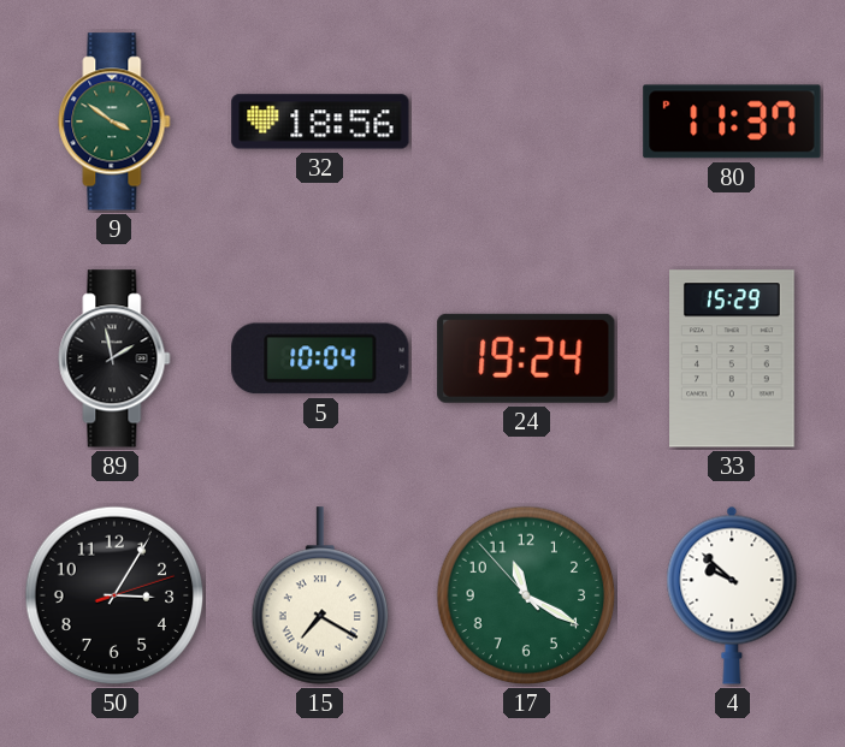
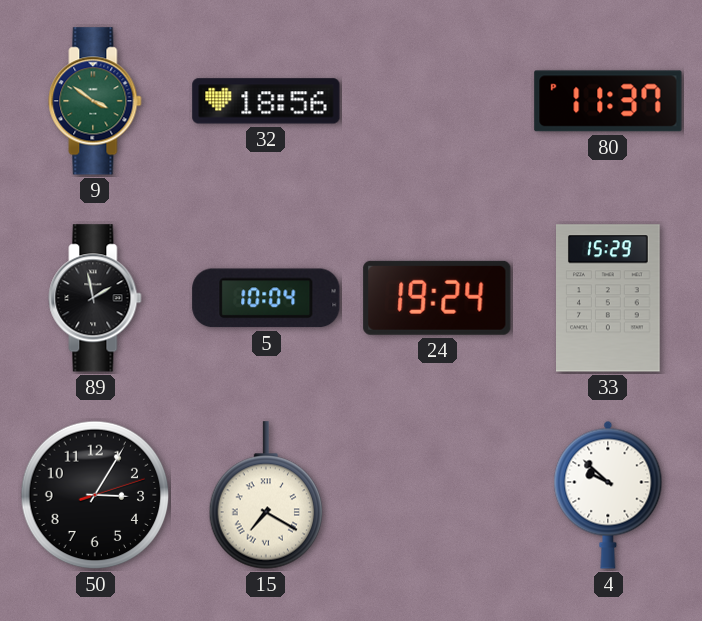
17: 11:19 -> none (526, 595)
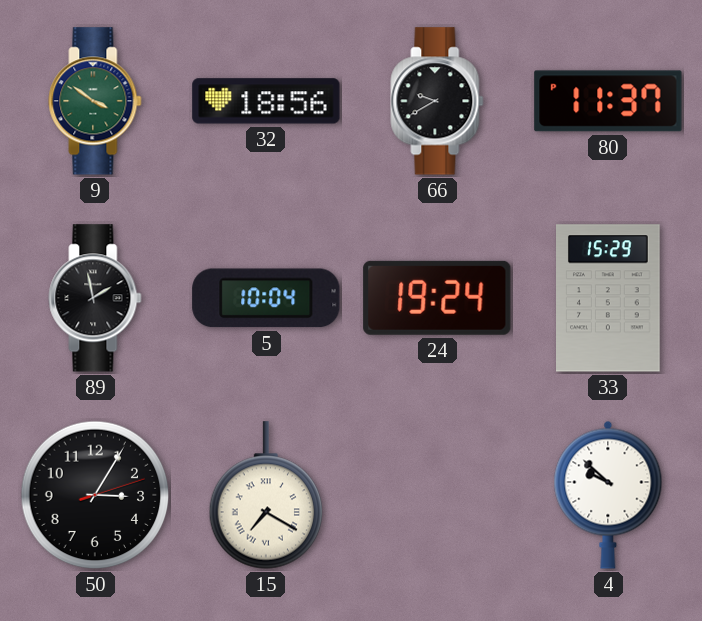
66: none -> 9:40 (437, 101)
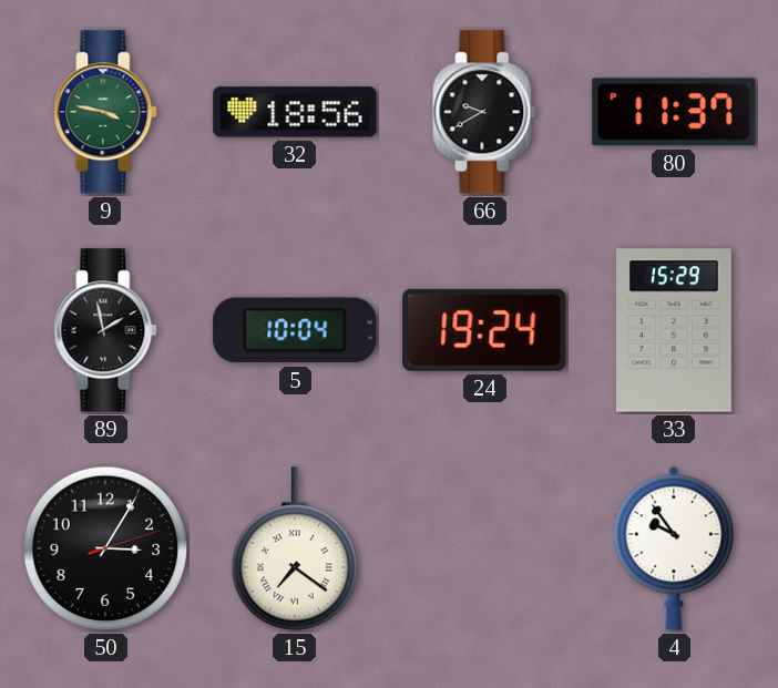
9: 3:51 -> 3:47 (105, 112)
15: 7:20 -> 7:21 (295, 548)
4: 9:52 -> 9:54 (674, 548)
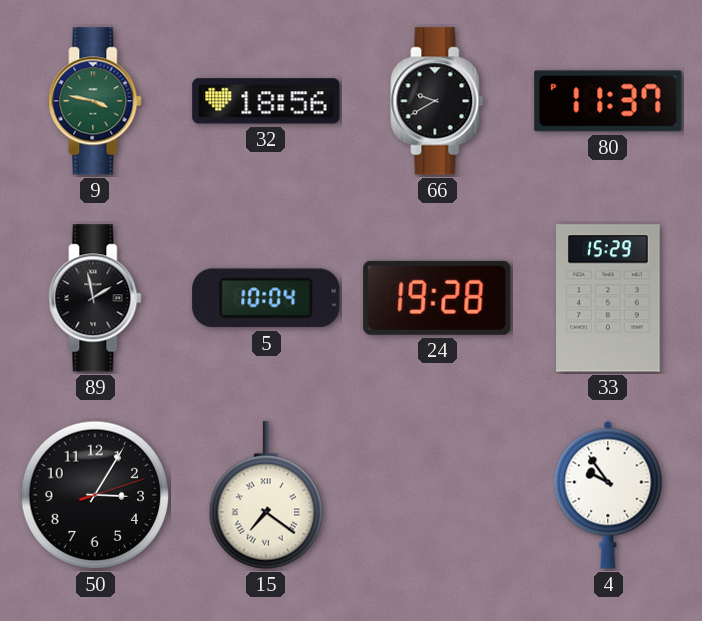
24: 19:24 -> 19:28 (437, 298)
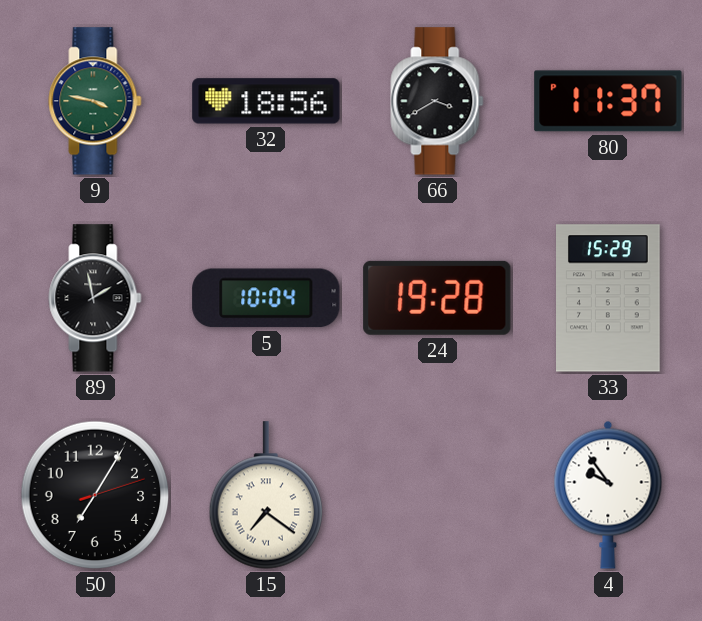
66: 9:40 -> 3:40 (437, 101)
50: 3:05 -> 7:05 (95, 495)
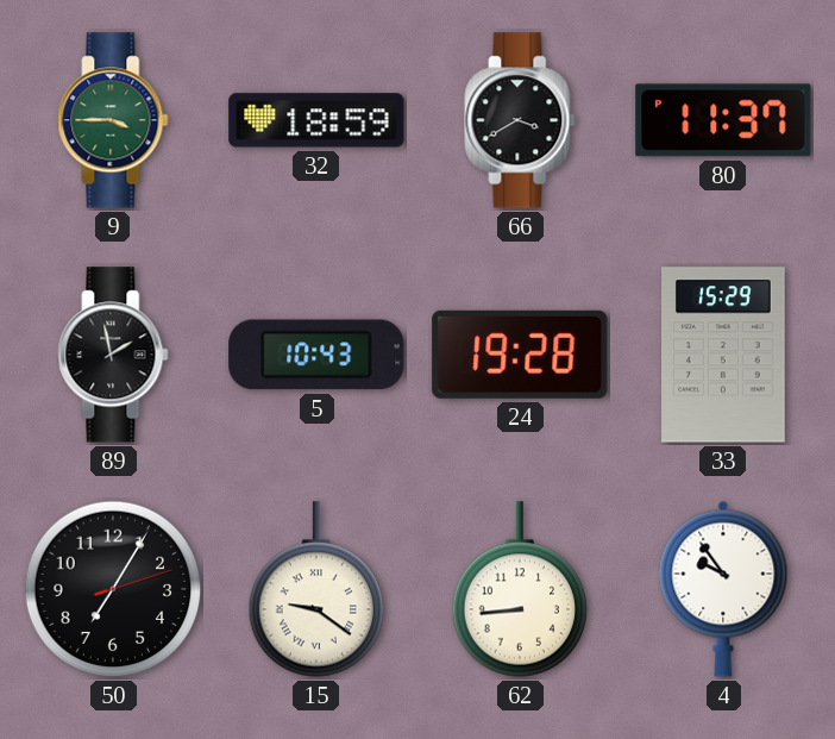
9: 3:47 -> 3:45 (113, 120)
32: 18:56 -> 18:59 (316, 120)
5: 10:04 -> 10:43 (316, 355)
15: 7:21 -> 9:21 (316, 589)
62: none -> 8:44 (520, 589)
